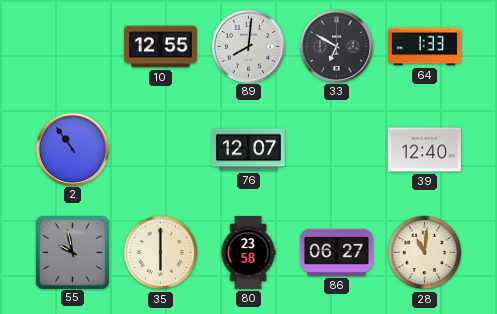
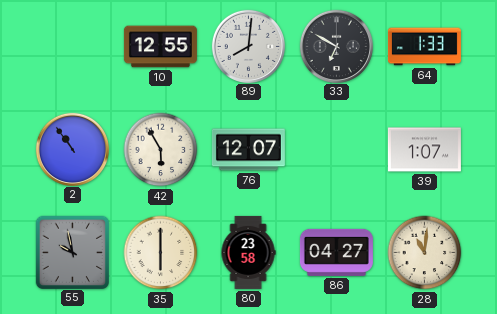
42: none -> 5:55 (161, 150)
39: 12:40 -> 1:07 (424, 150)
86: 06:27 -> 04:27 (336, 252)
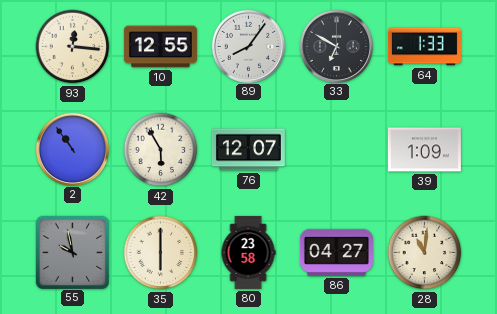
93: none -> 12:16 (73, 47)
89: 8:01 -> 8:06 (248, 46)
39: 1:07 -> 1:09 (424, 150)
